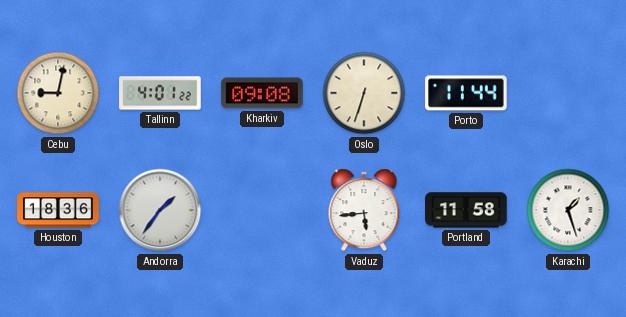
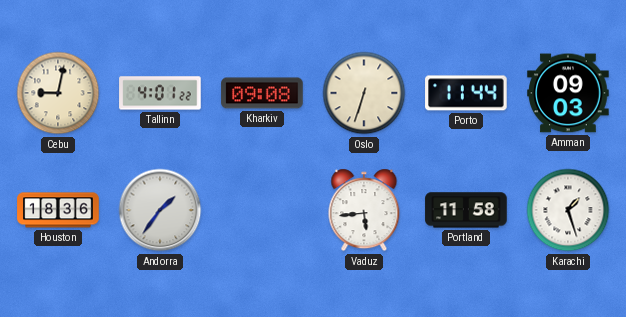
Amman: none -> 09:03 (568, 93)
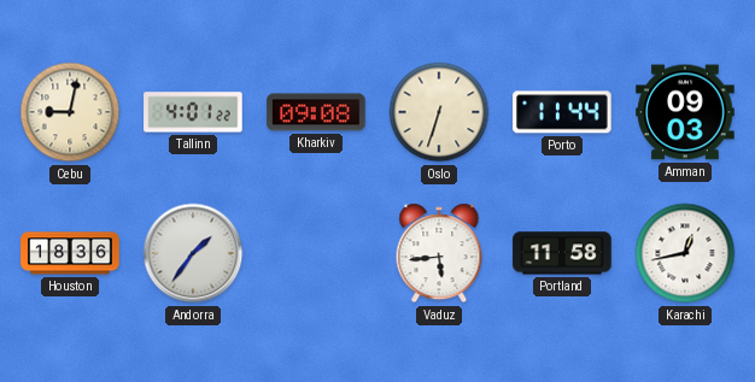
Karachi: 1:27 -> 12:43 (685, 253)
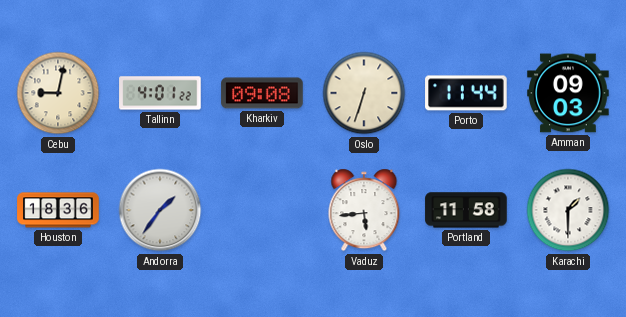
Karachi: 12:43 -> 1:30 (568, 210)
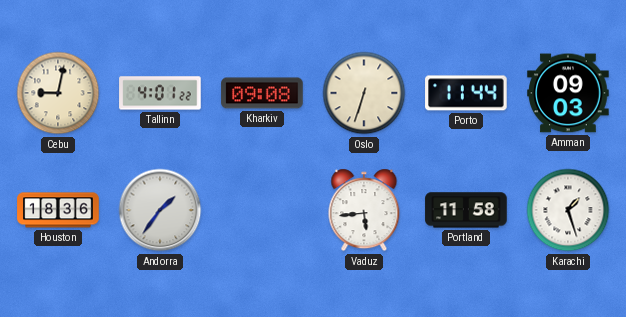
Karachi: 1:30 -> 1:27 (568, 210)
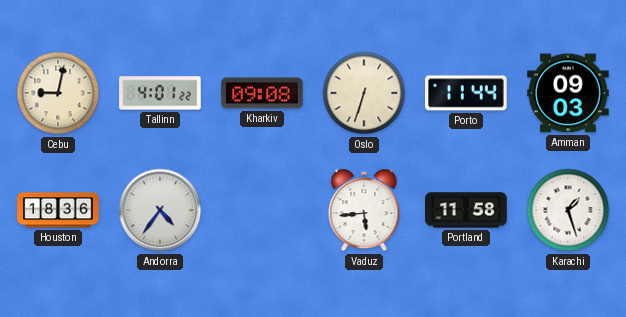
Andorra: 1:36 -> 4:36 (160, 210)
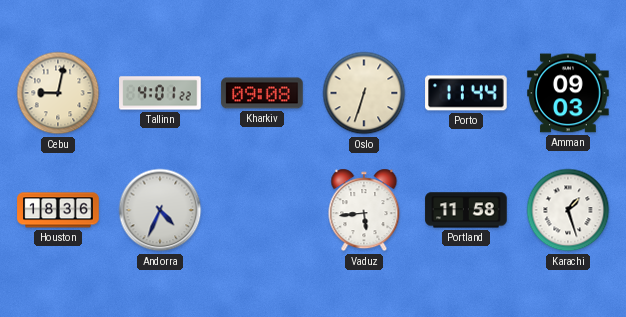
Andorra: 4:36 -> 4:34 (160, 210)
